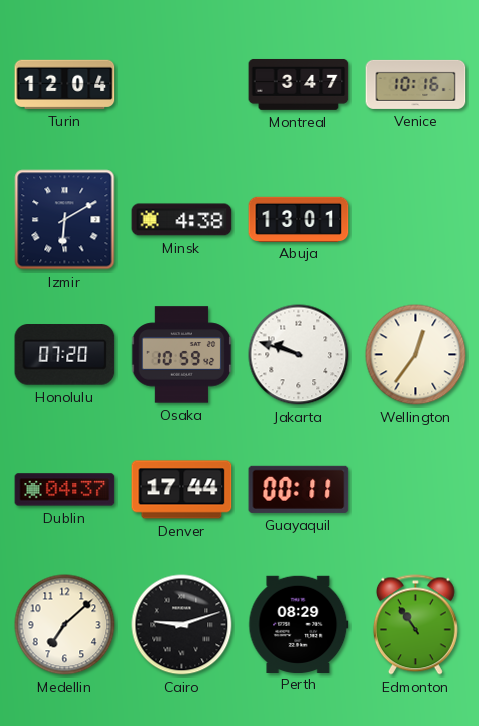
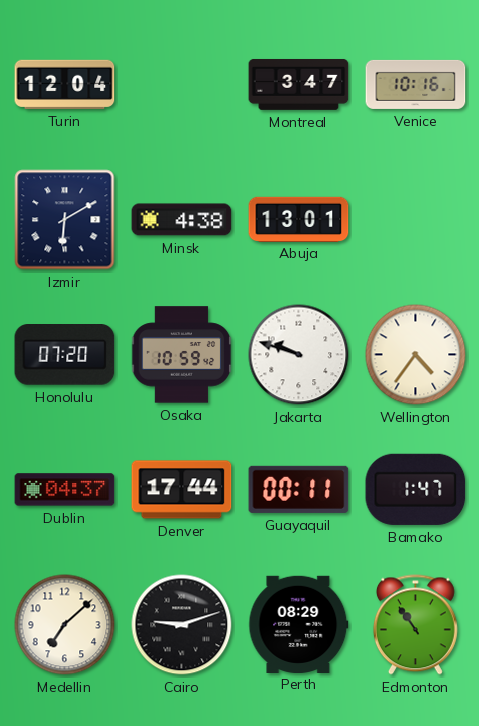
Wellington: 12:36 -> 4:36 (416, 355)
Bamako: none -> 1:47 (416, 489)
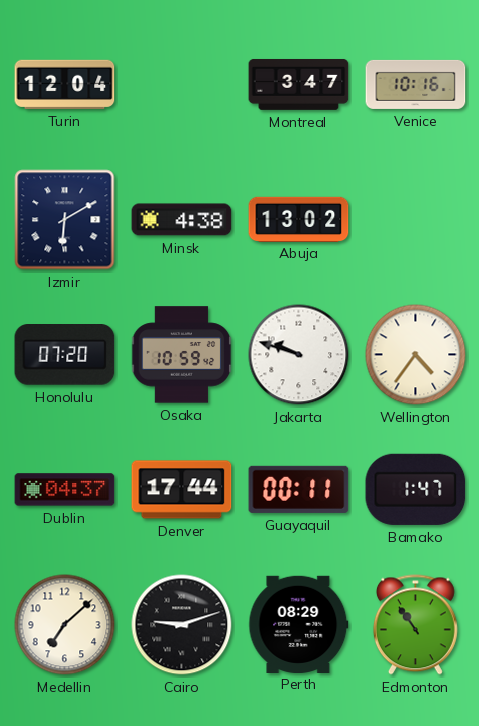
Abuja: 13:01 -> 13:02 (299, 219)
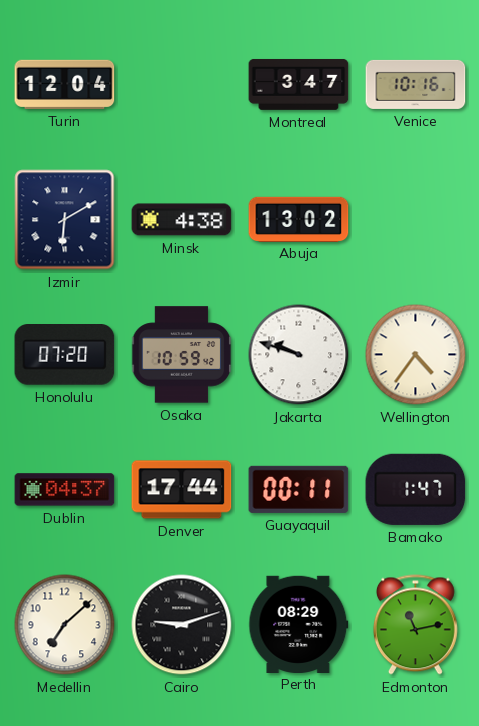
Edmonton: 10:54 -> 11:13 (415, 625)
